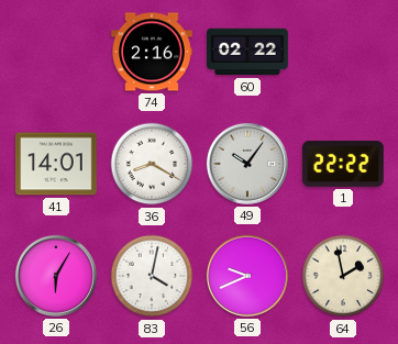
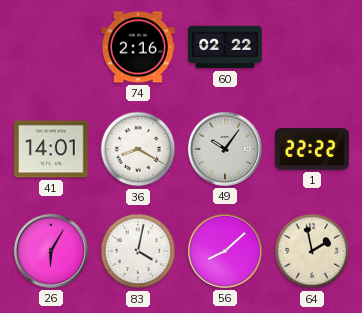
56: 9:41 -> 8:08 (225, 251)
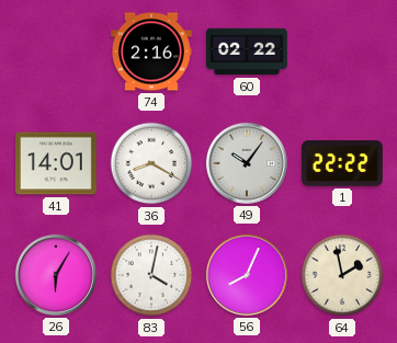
56: 8:08 -> 8:04 (247, 275)
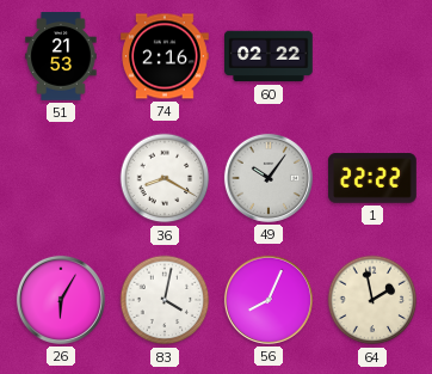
51: none -> 21:53 (61, 56)
41: 14:01 -> none (57, 163)
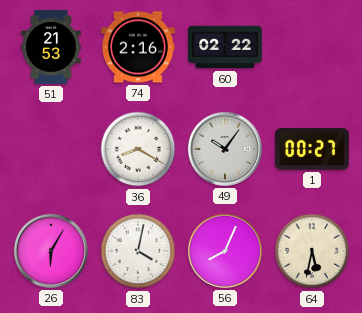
1: 22:22 -> 00:27 (313, 149)
64: 1:58 -> 5:32 (312, 251)
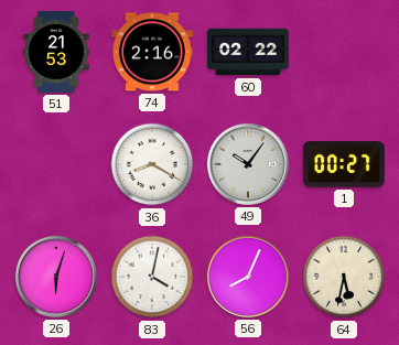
26: 6:05 -> 6:03 (56, 277)
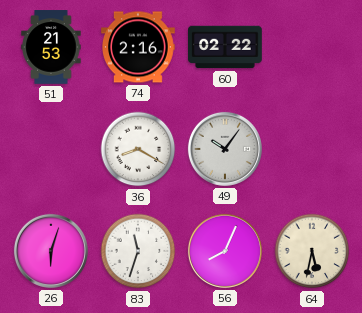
1: 00:27 -> none (345, 164)
83: 4:02 -> 11:33 (138, 251)
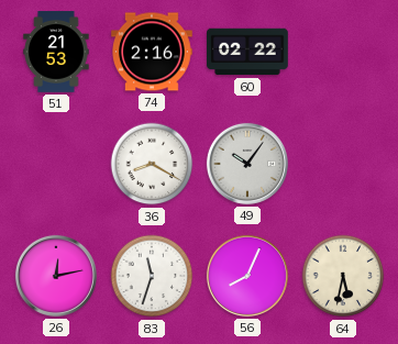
26: 6:03 -> 12:13 (56, 276)
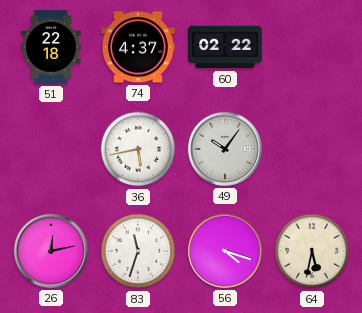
51: 21:53 -> 22:18 (51, 47)
74: 2:16 -> 4:37 (139, 47)
36: 8:20 -> 5:43 (138, 149)
56: 8:04 -> 4:18 (225, 251)
